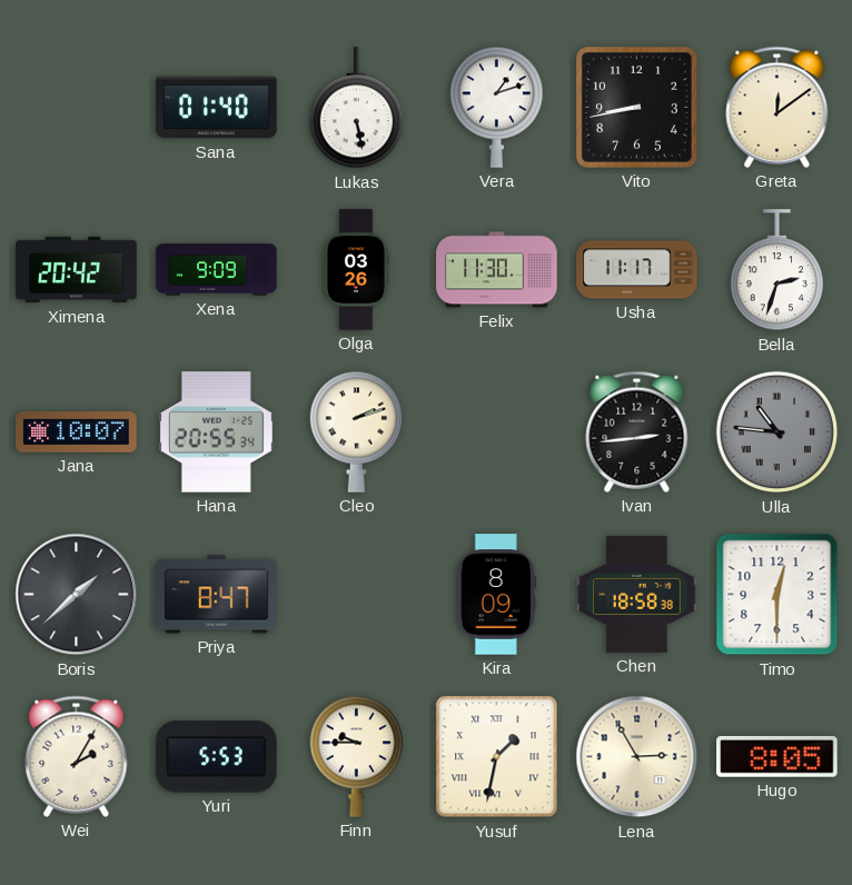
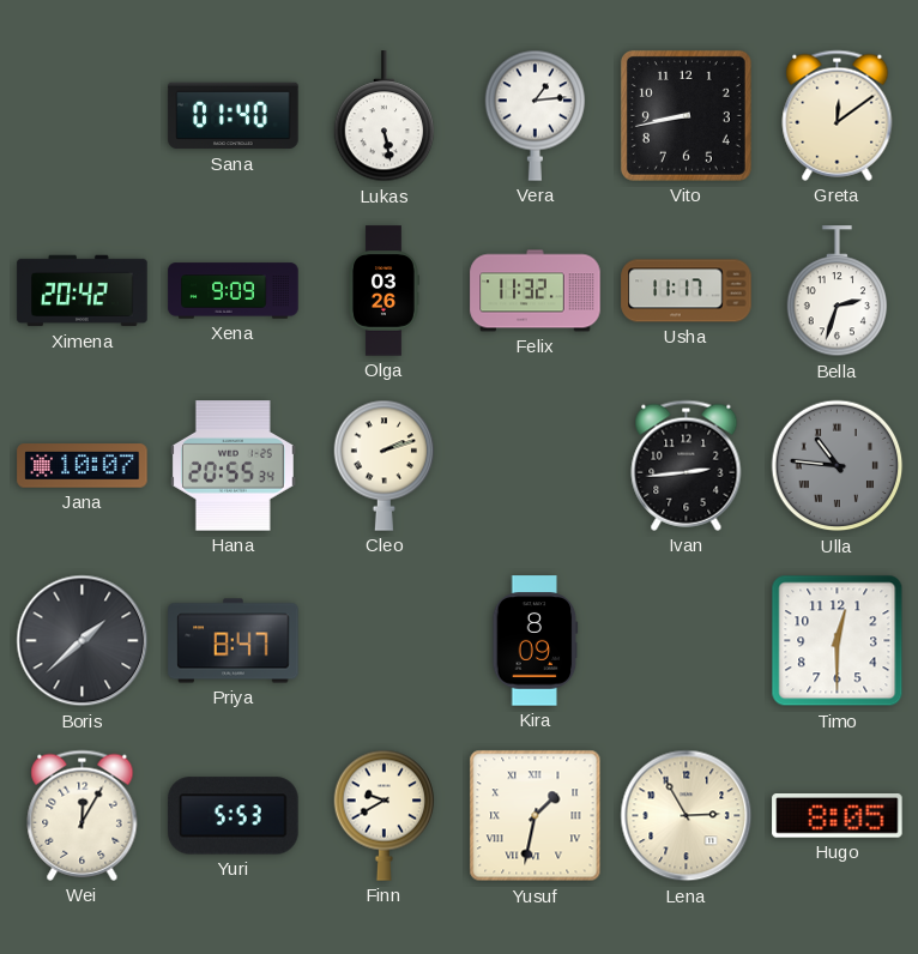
Vera: 1:12 -> 1:14 (536, 115)
Felix: 11:30 -> 11:32 (536, 291)
Chen: 18:58 -> none (637, 594)
Wei: 2:05 -> 12:05 (83, 815)
Finn: 9:45 -> 9:40 (385, 815)
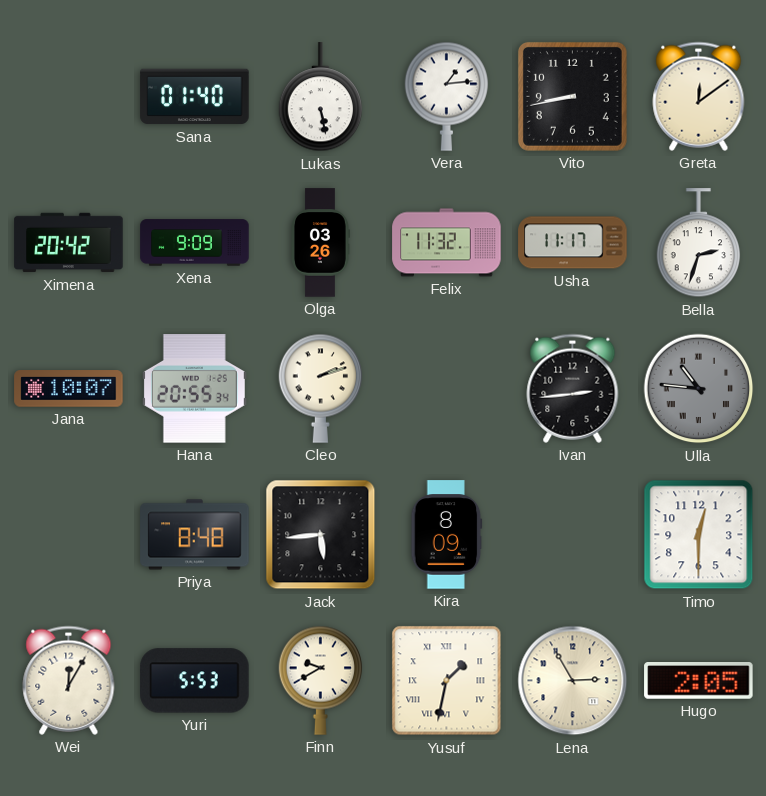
Boris: 1:38 -> none (83, 641)
Priya: 8:47 -> 8:48 (195, 535)
Jack: none -> 5:44 (321, 535)
Hugo: 8:05 -> 2:05 (699, 681)
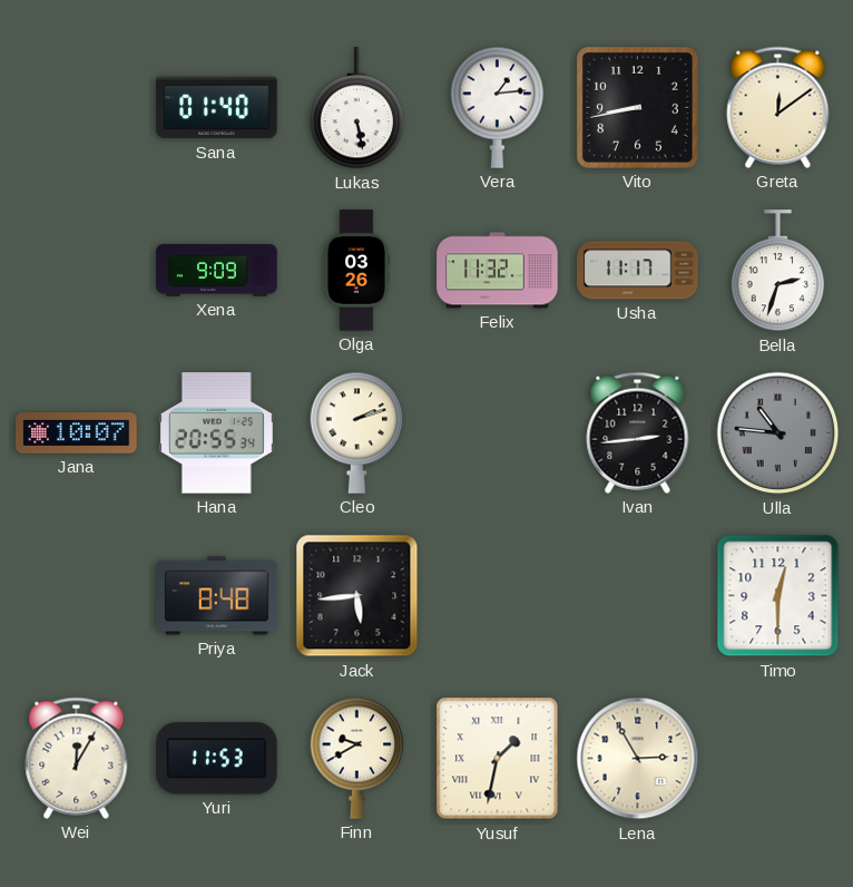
Ximena: 20:42 -> none (69, 243)
Kira: 8:09 -> none (447, 535)
Yuri: 5:53 -> 11:53 (217, 759)
Hugo: 2:05 -> none (699, 681)
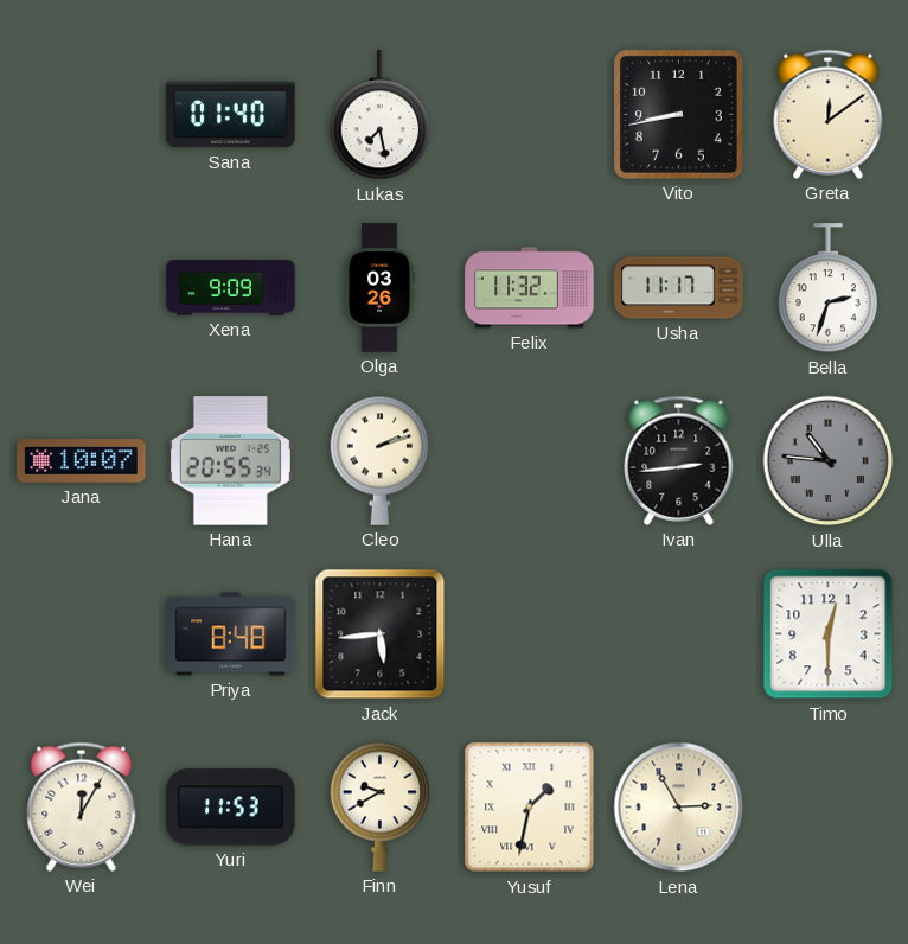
Lukas: 5:28 -> 7:28 (381, 115)
Vera: 1:14 -> none (498, 107)
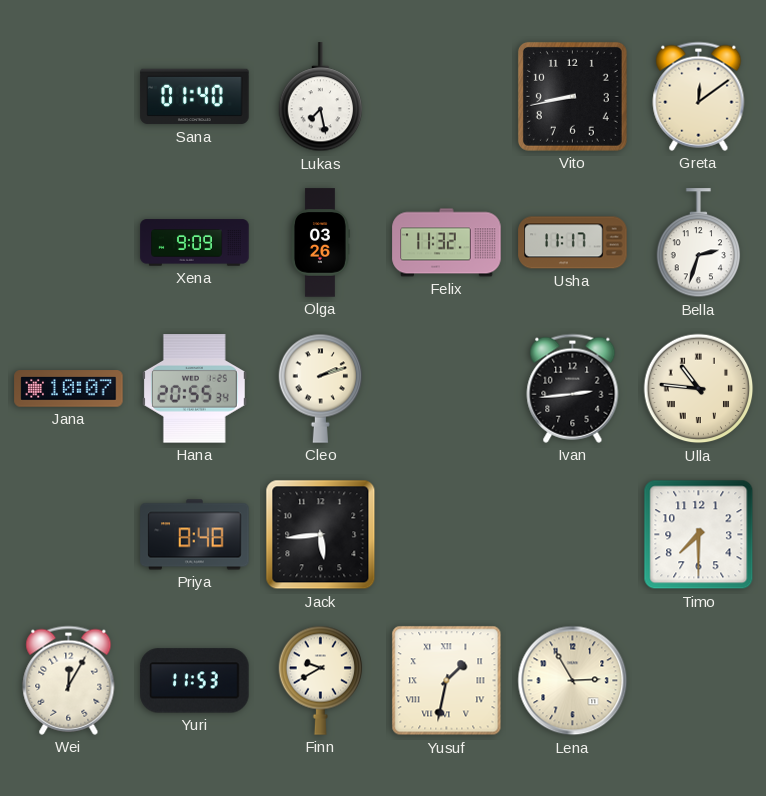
Ulla dial: grey -> cream (699, 389)
Timo: 12:30 -> 7:30 (699, 535)
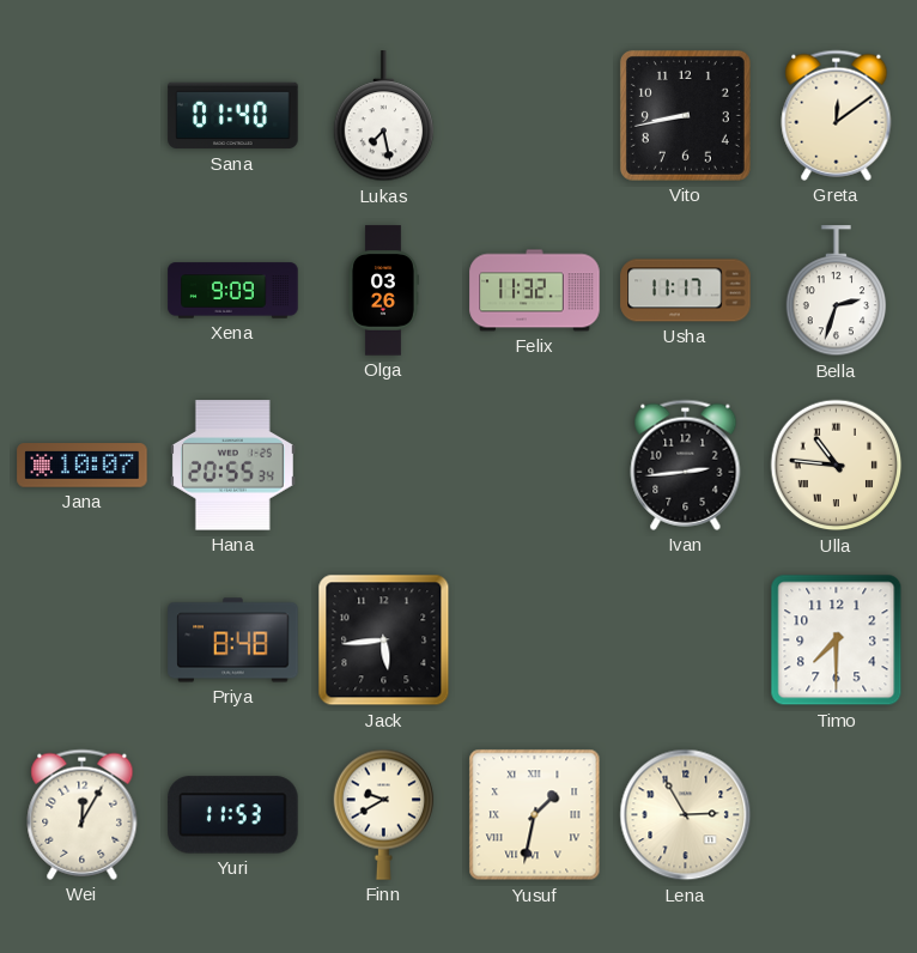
Cleo: 2:12 -> none (321, 388)
